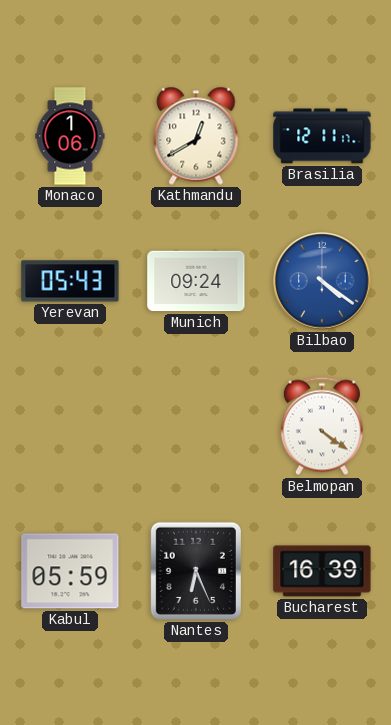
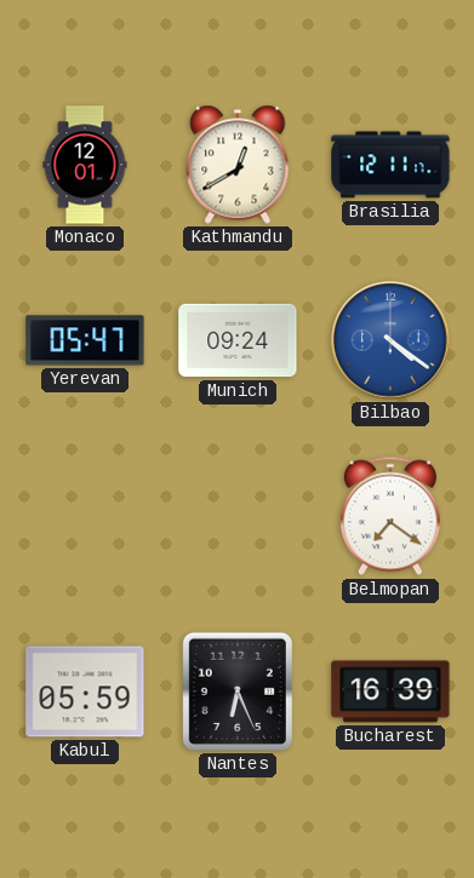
Monaco: 1:06 -> 12:01 (85, 165)
Yerevan: 05:43 -> 05:47 (85, 340)
Belmopan: 4:21 -> 7:21 (390, 516)
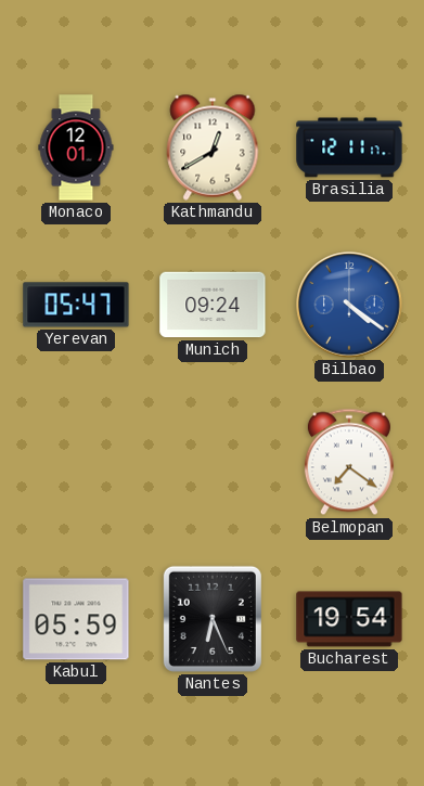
Bucharest: 16:39 -> 19:54 (349, 619)
